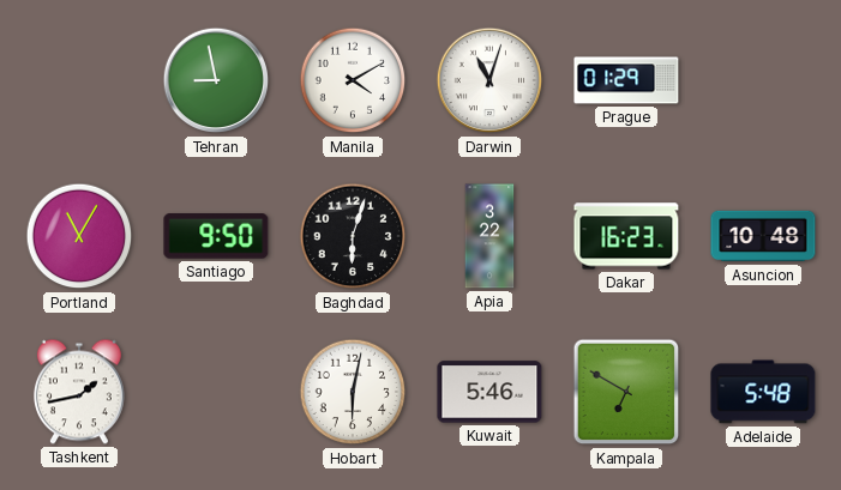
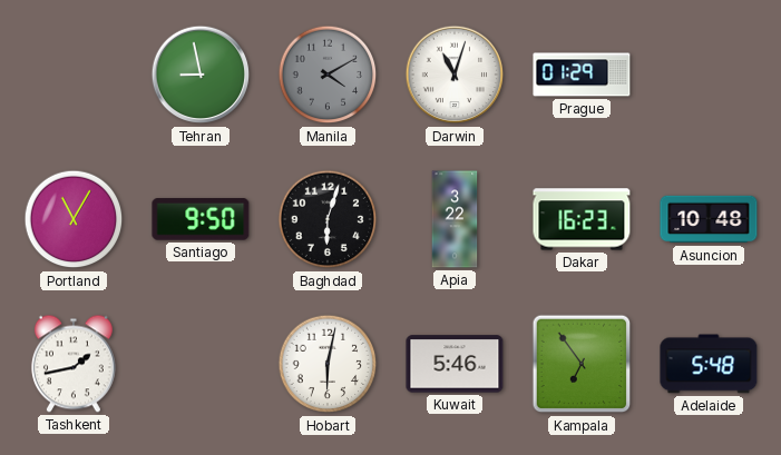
Manila dial: white -> grey (328, 75)
Kampala: 6:50 -> 6:54 (582, 364)
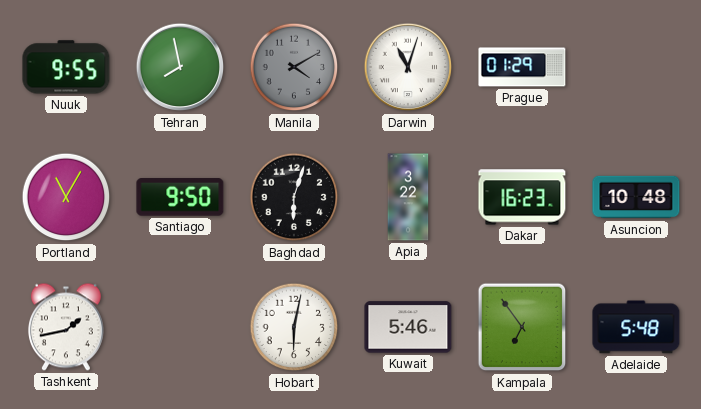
Nuuk: none -> 9:55 (66, 67)
Tehran: 8:58 -> 7:58 (180, 67)
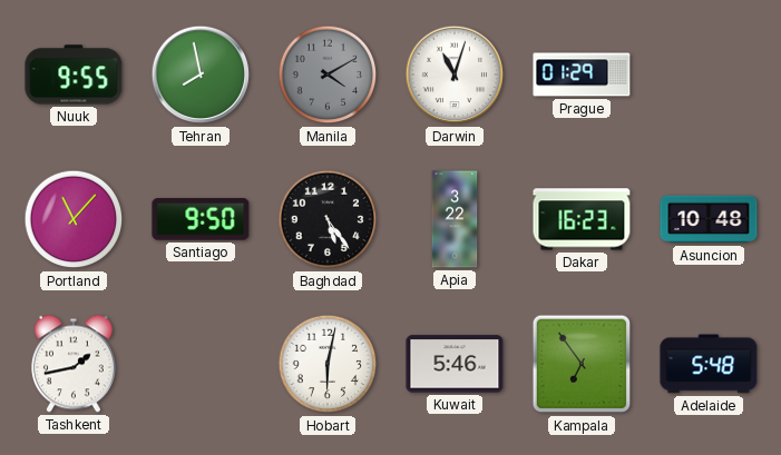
Portland: 11:05 -> 11:07 (74, 219)
Baghdad: 6:03 -> 5:24 (328, 219)
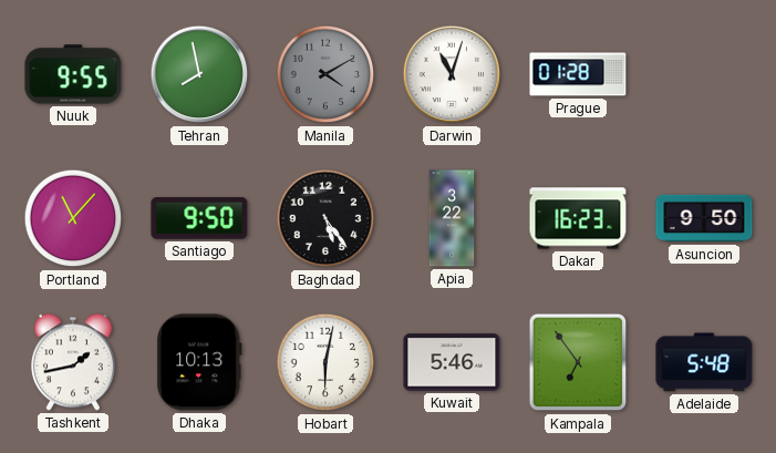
Prague: 01:29 -> 01:28 (578, 74)
Asuncion: 10:48 -> 9:50 (704, 218)
Dhaka: none -> 10:13 (199, 362)
